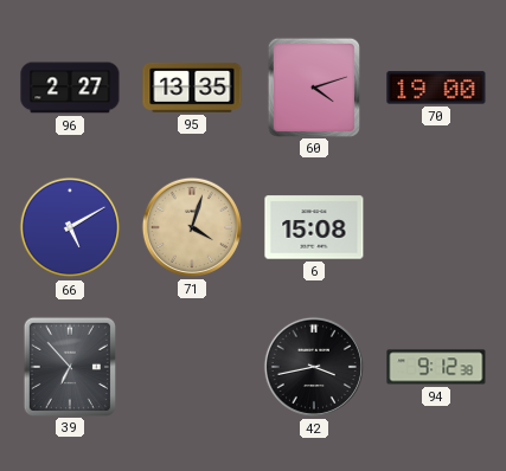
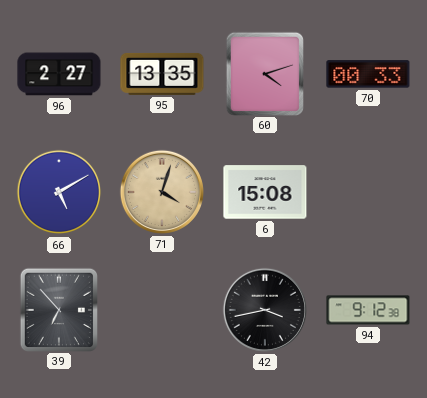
70: 19:00 -> 00:33 (368, 74)
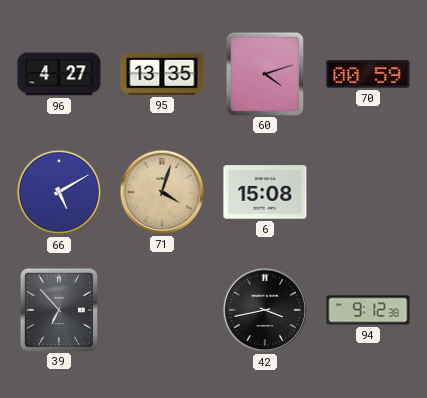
96: 2:27 -> 4:27 (59, 74)
70: 00:33 -> 00:59 (368, 74)
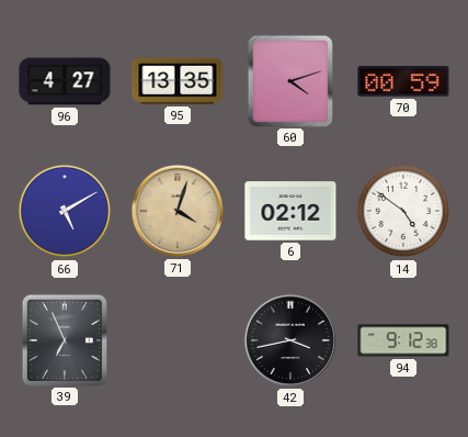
6: 15:08 -> 02:12 (290, 211)
14: none -> 4:51 (403, 211)
39: 6:53 -> 6:56 (64, 339)
